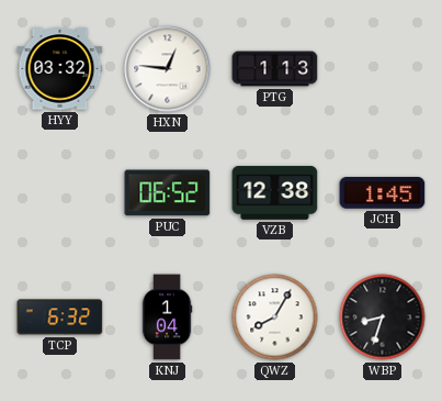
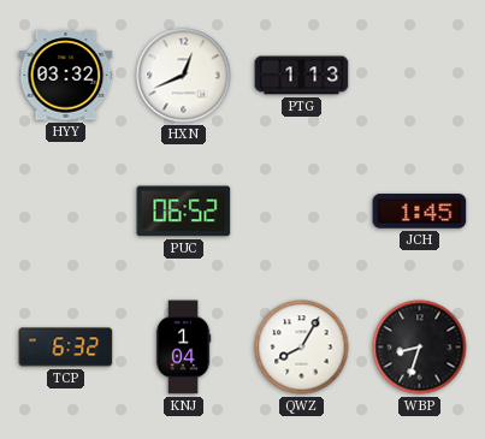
HXN: 12:46 -> 12:41 (184, 76)
VZB: 12:38 -> none (275, 193)
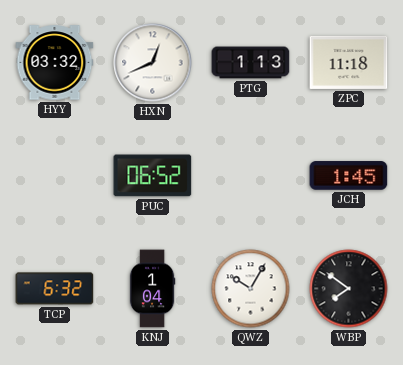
ZPC: none -> 11:18 (349, 62)
QWZ: 8:05 -> 10:05 (251, 289)
WBP: 8:33 -> 7:51 (349, 289)
